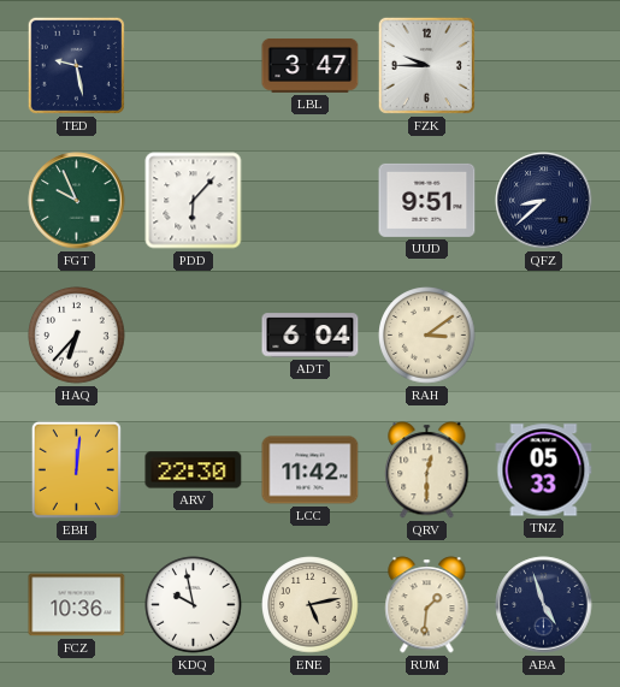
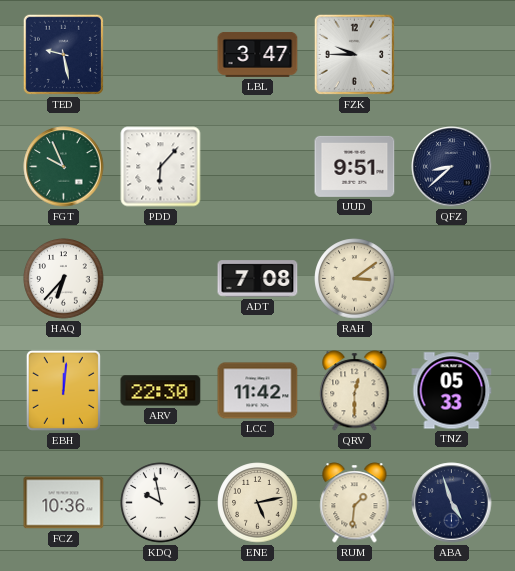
ADT: 6:04 -> 7:08 (258, 279)
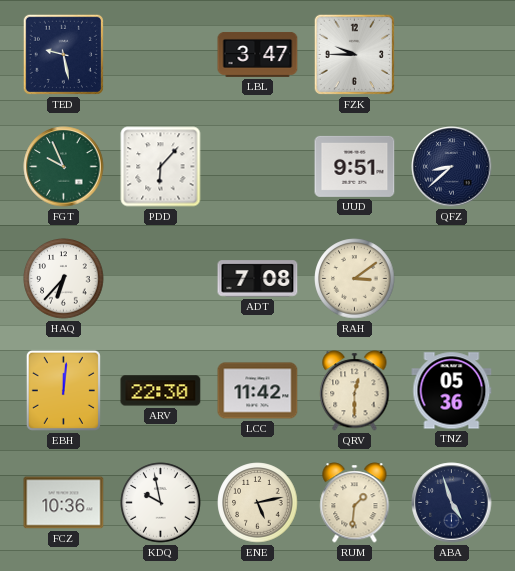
TNZ: 05:33 -> 05:36 (452, 391)
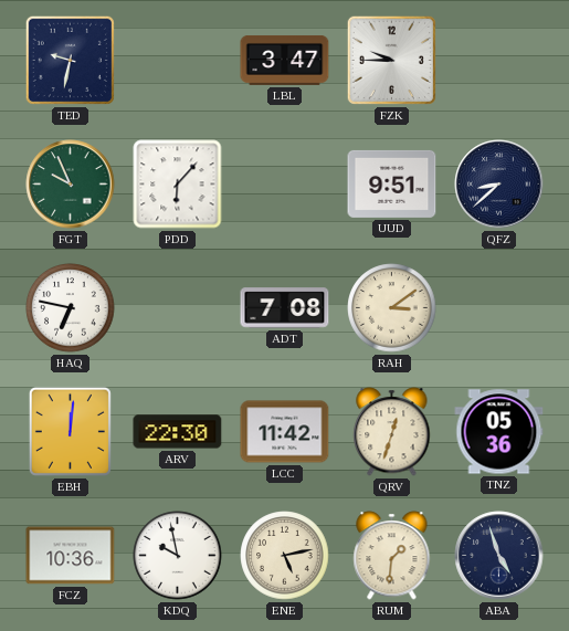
TED: 9:28 -> 9:32 (70, 60)
HAQ: 6:37 -> 6:47 (71, 308)
QRV: 12:30 -> 12:33 (392, 432)
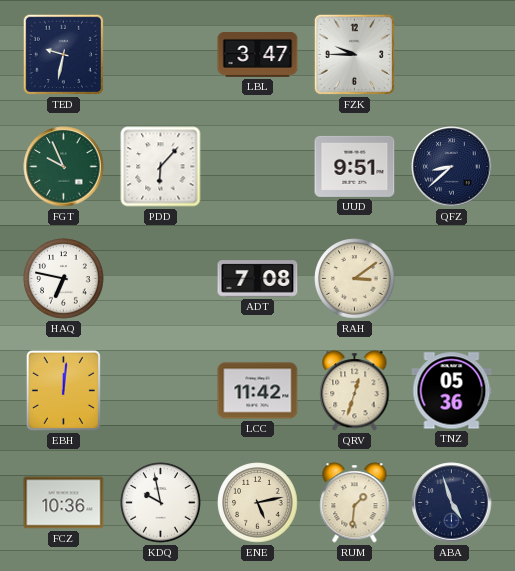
ARV: 22:30 -> none (178, 432)
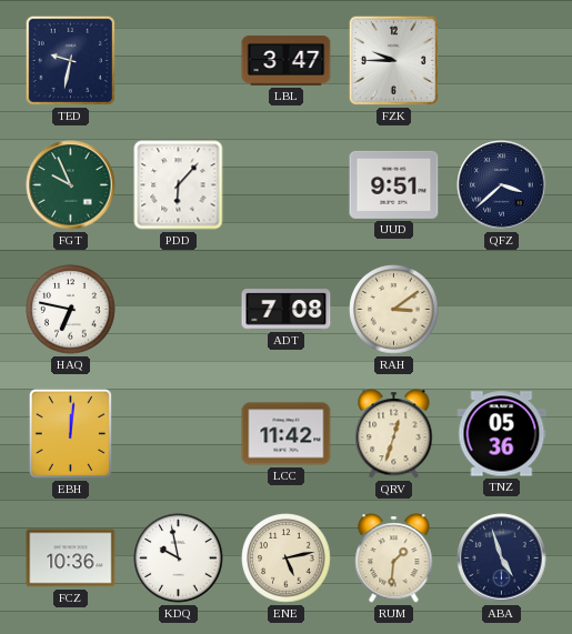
QFZ: 8:38 -> 3:38 (502, 185)
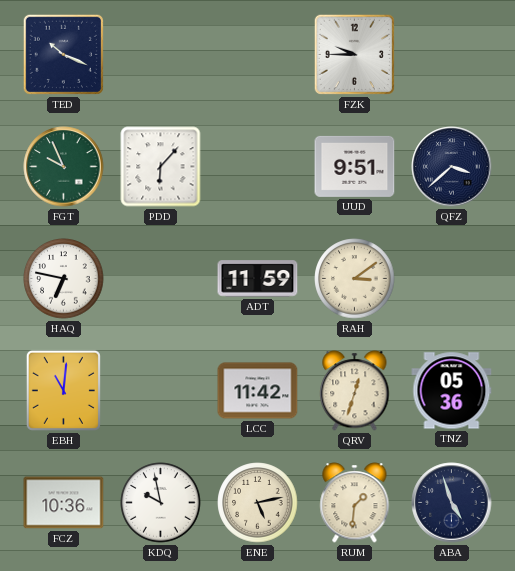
TED: 9:32 -> 10:19 (63, 54)
LBL: 3:47 -> none (287, 60)
ADT: 7:08 -> 11:59 (258, 279)
EBH: 12:01 -> 11:01 (63, 390)
